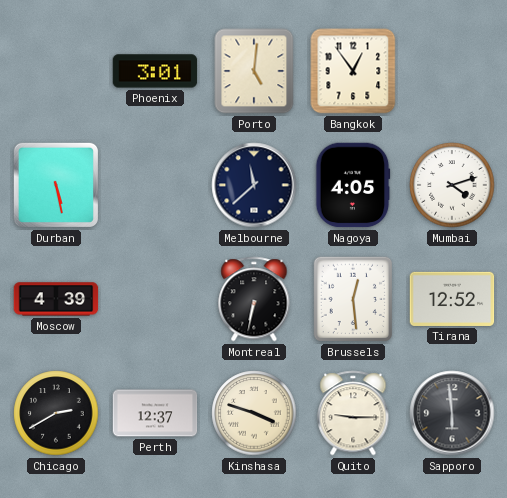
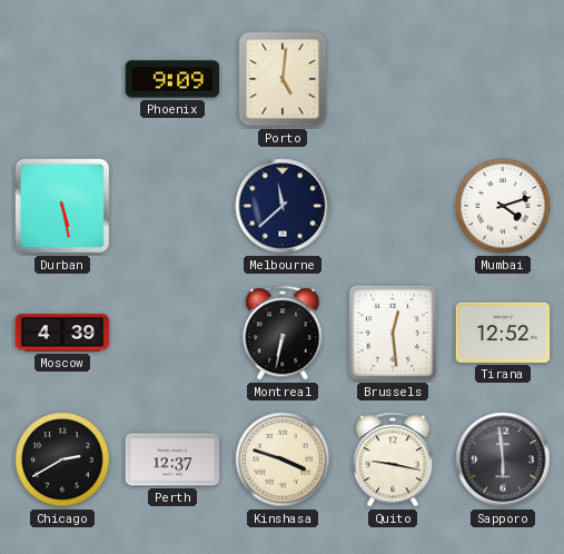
Phoenix: 3:01 -> 9:09 (172, 79)
Bangkok: 12:54 -> none (353, 71)
Nagoya: 4:05 -> none (353, 185)
Quito: 9:15 -> 9:17 (393, 459)
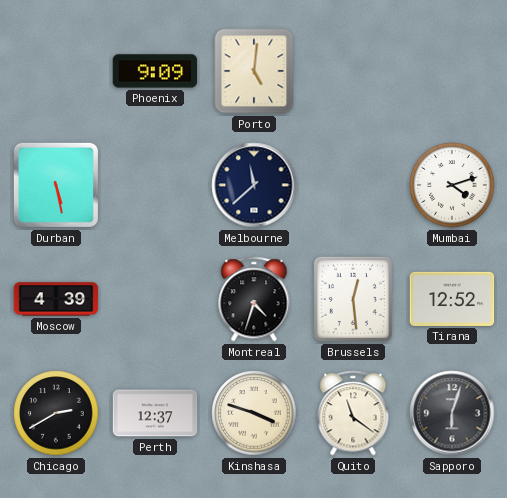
Montreal: 6:32 -> 4:33 (254, 299)
Quito: 9:17 -> 11:21 (353, 413)
Sapporo: 5:59 -> 6:03 (452, 413)
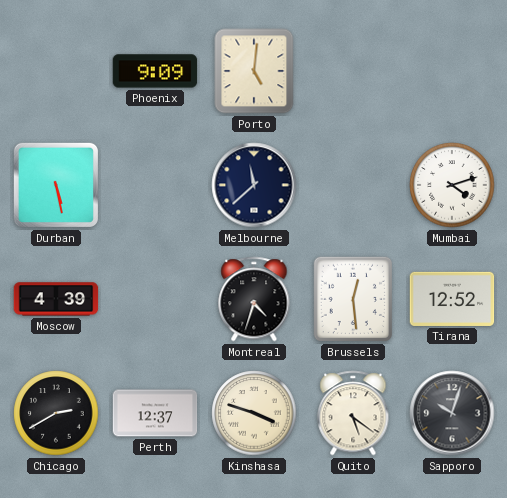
Quito: 11:21 -> 5:21 (353, 413)
Sapporo: 6:03 -> 10:03 (452, 413)
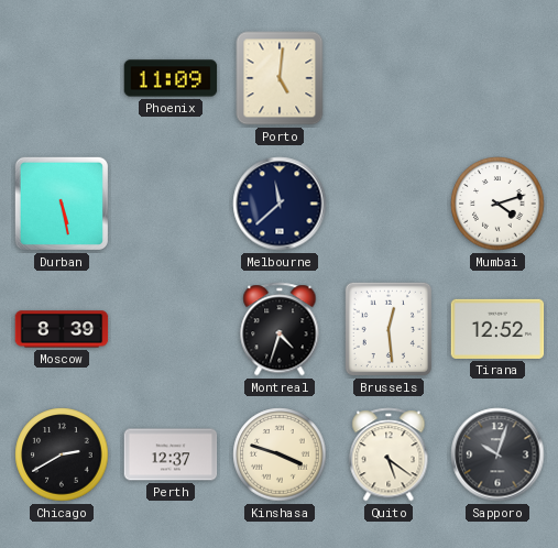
Phoenix: 9:09 -> 11:09 (171, 78)
Moscow: 4:39 -> 8:39 (62, 329)
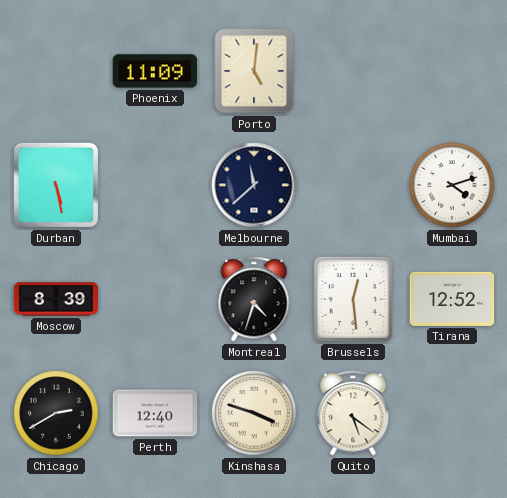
Perth: 12:37 -> 12:40 (155, 413)
Sapporo: 10:03 -> none (497, 454)
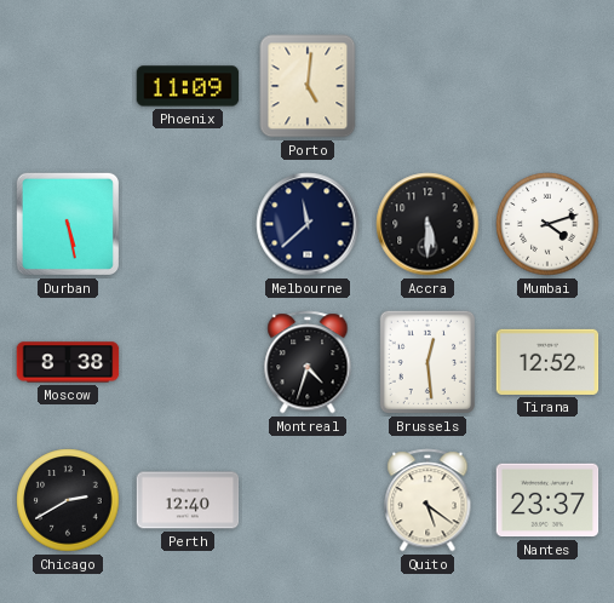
Accra: none -> 5:30 (427, 224)
Moscow: 8:39 -> 8:38 (68, 362)
Kinshasa: 3:48 -> none (254, 413)
Nantes: none -> 23:37 (547, 500)
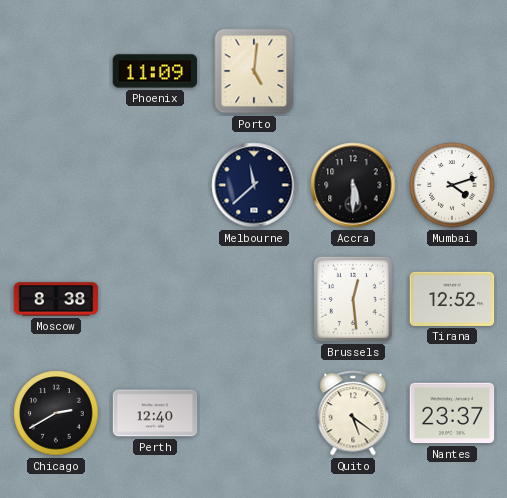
Durban: 5:28 -> none (68, 224)
Montreal: 4:33 -> none (308, 362)
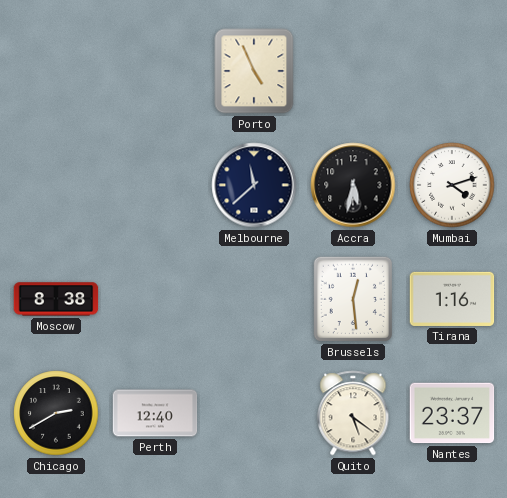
Phoenix: 11:09 -> none (155, 71)
Porto: 5:01 -> 4:56 (254, 71)
Accra: 5:30 -> 5:32 (353, 185)
Tirana: 12:52 -> 1:16 (452, 299)
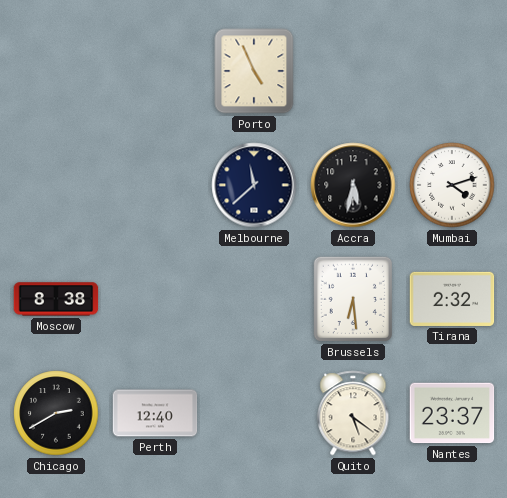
Brussels: 12:29 -> 6:29 (352, 299)
Tirana: 1:16 -> 2:32 (452, 299)
